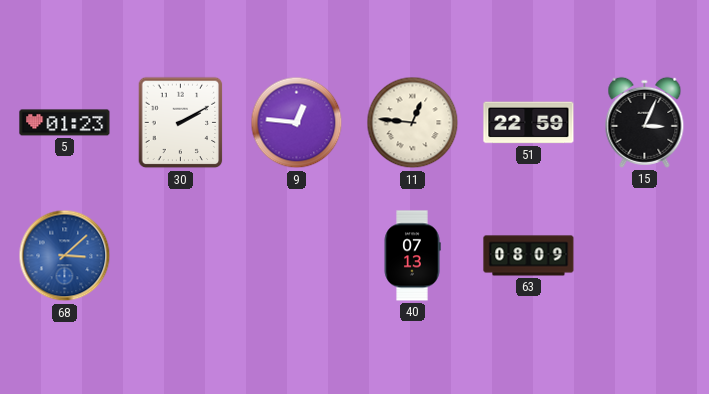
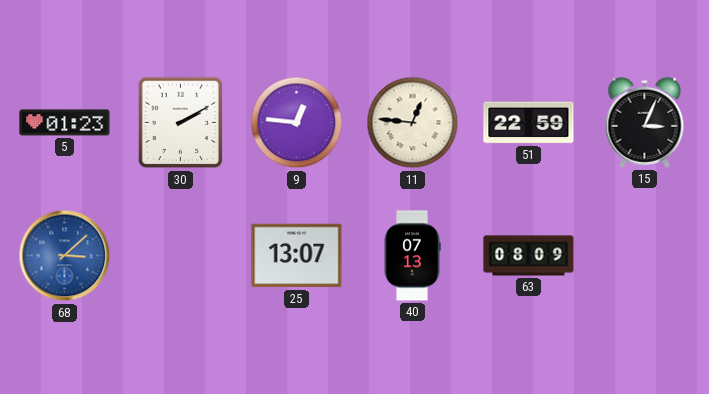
25: none -> 13:07 (297, 256)
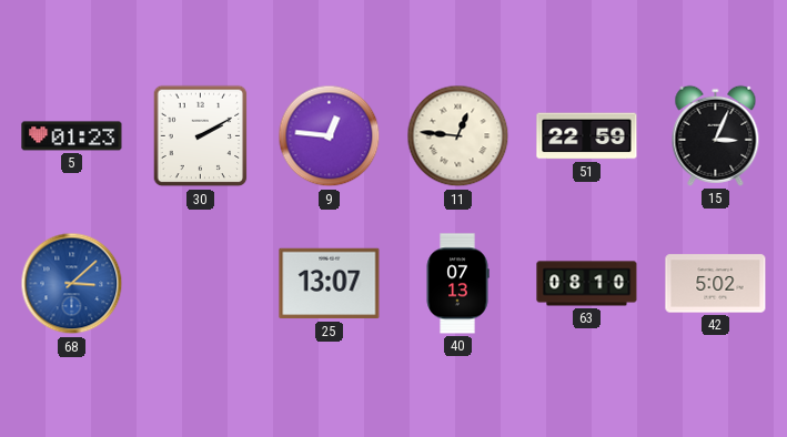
63: 08:09 -> 08:10 (587, 284)
42: none -> 5:02 (716, 284)
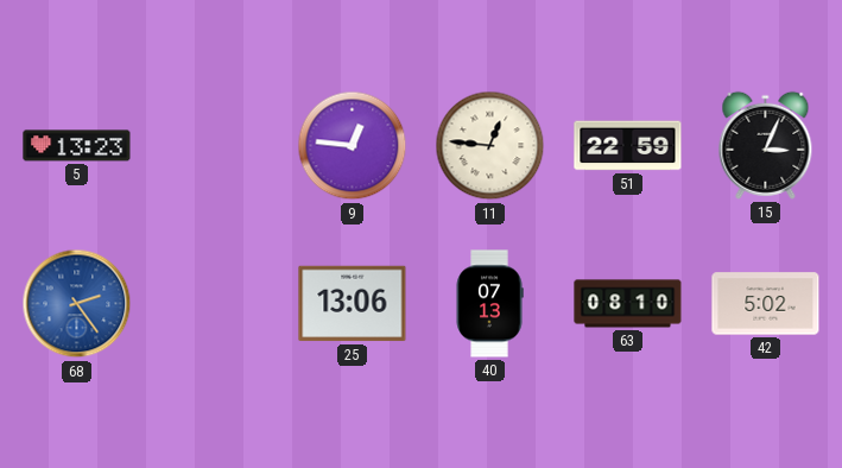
5: 01:23 -> 13:23 (77, 146)
30: 2:10 -> none (201, 136)
68: 3:08 -> 2:24 (77, 304)
25: 13:07 -> 13:06 (353, 304)
